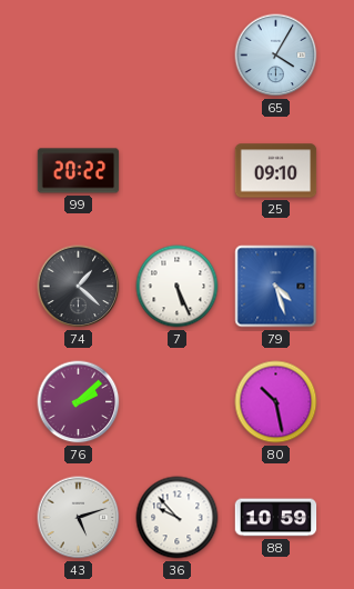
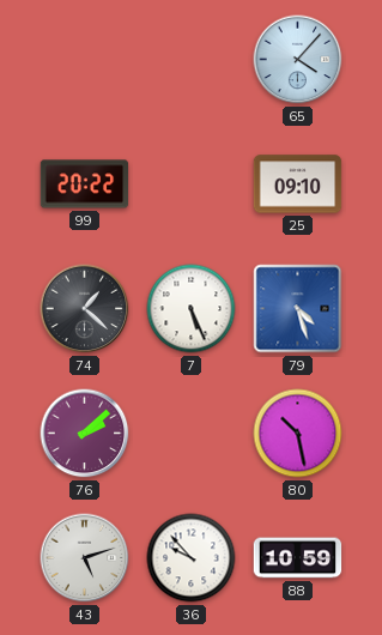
65: 4:05 -> 4:07 (298, 60)
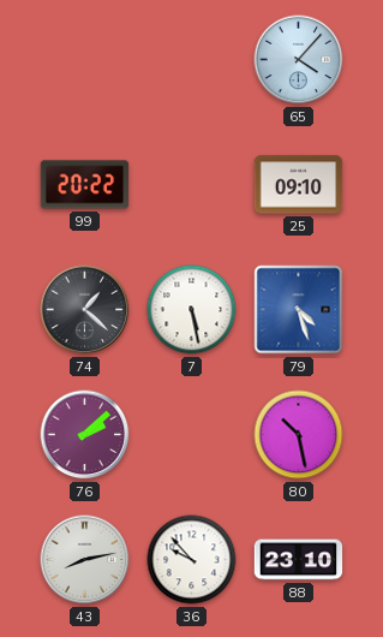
7: 5:26 -> 5:28 (192, 310)
43: 5:12 -> 8:13 (85, 560)
88: 10:59 -> 23:10 (299, 560)
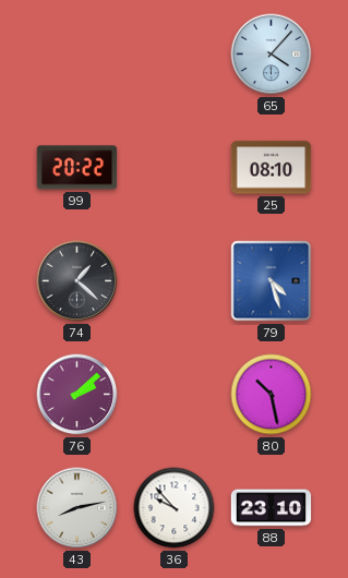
25: 09:10 -> 08:10 (272, 168)
7: 5:28 -> none (192, 310)
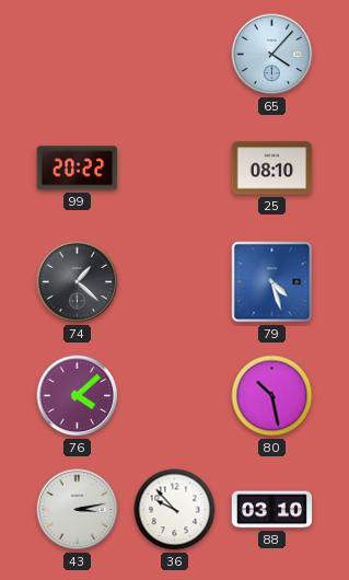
76: 2:08 -> 4:08 (78, 396)
43: 8:13 -> 3:13 (78, 510)
88: 23:10 -> 03:10 (272, 510)
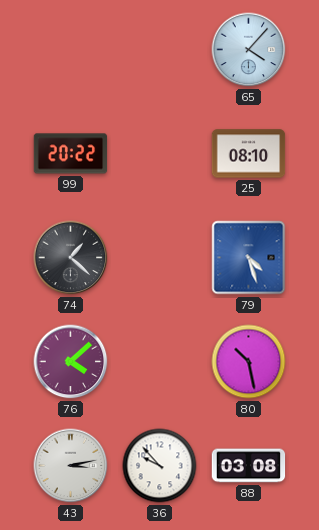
88: 03:10 -> 03:08 (249, 466)
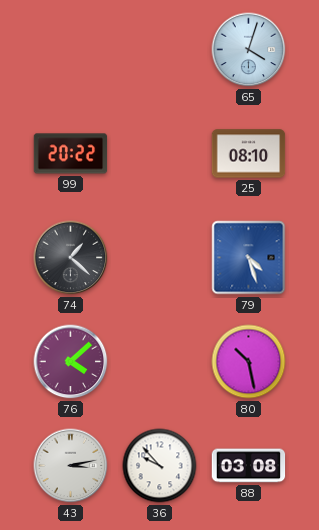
65: 4:07 -> 4:03 (249, 50)
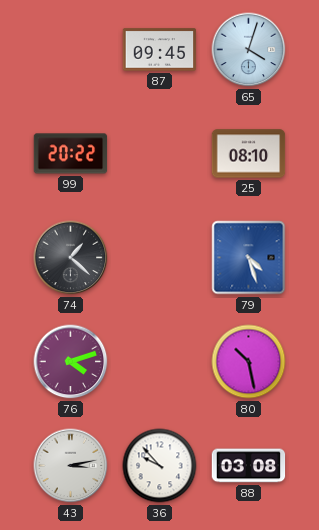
87: none -> 09:45 (160, 50)
76: 4:08 -> 4:12 (71, 362)
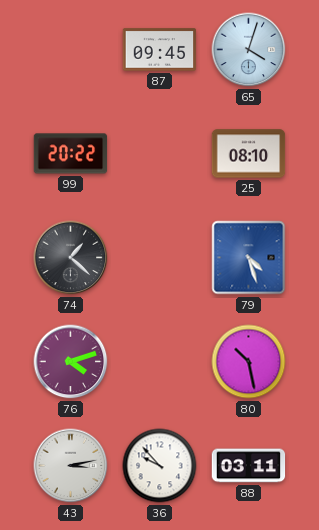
88: 03:08 -> 03:11 (249, 466)
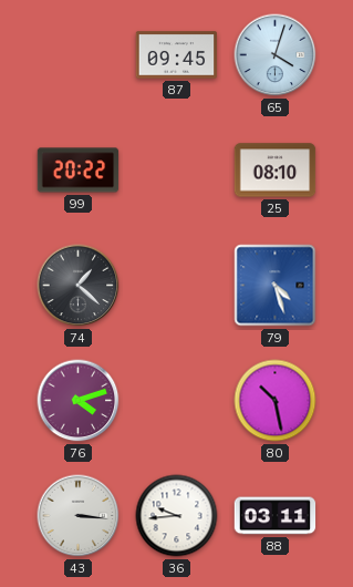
43: 3:13 -> 3:16 (79, 516)
36: 9:53 -> 9:44 (177, 516)
